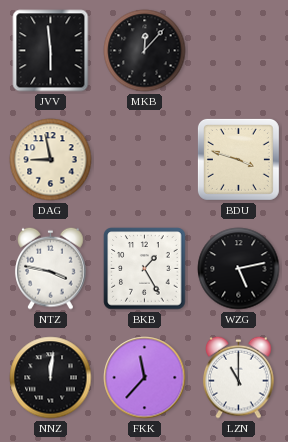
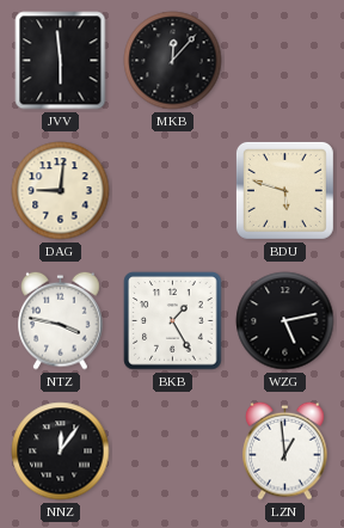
DAG: 8:58 -> 9:01 (61, 191)
BDU: 3:48 -> 5:48 (284, 190)
NNZ: 12:01 -> 12:06 (61, 452)
FKK: 11:37 -> none (145, 378)
LZN: 11:00 -> 12:59 (285, 450)
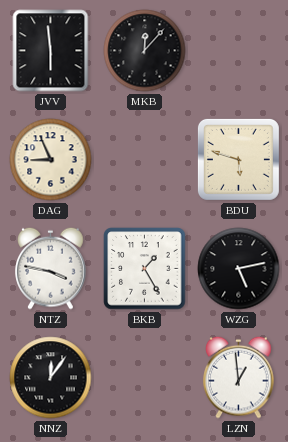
DAG: 9:01 -> 8:56 (51, 160)
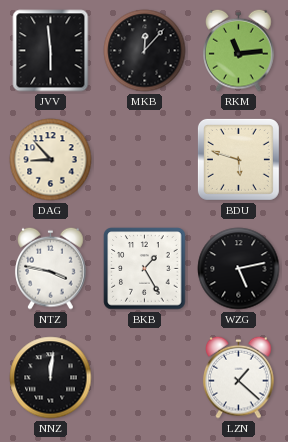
RKM: none -> 11:14 (239, 50)
DAG: 8:56 -> 8:53 (51, 160)
NNZ: 12:06 -> 12:01 (51, 378)
LZN: 12:59 -> 1:22 (239, 377)
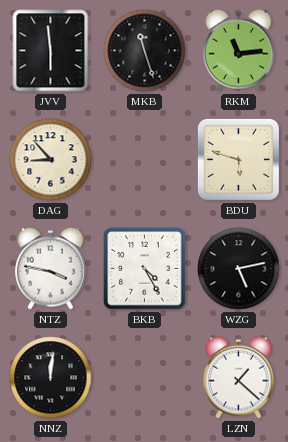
MKB: 12:07 -> 11:27 (145, 51)
BKB: 1:25 -> 4:25 (145, 269)
